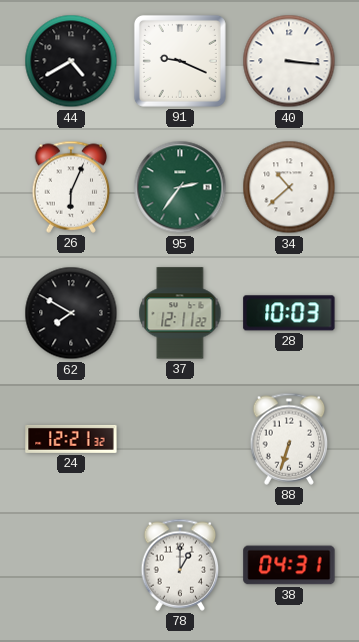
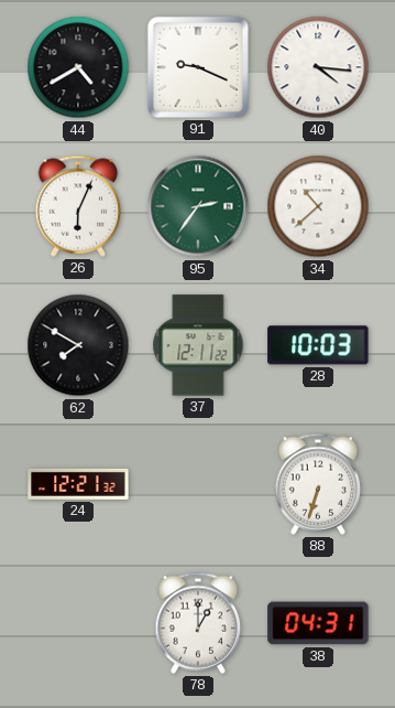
40: 3:16 -> 4:16 (318, 67)
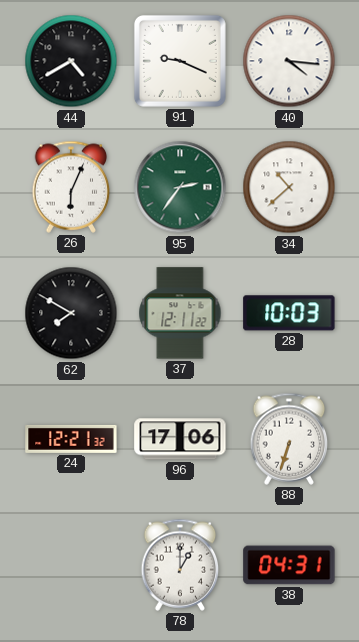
96: none -> 17:06 (180, 439)
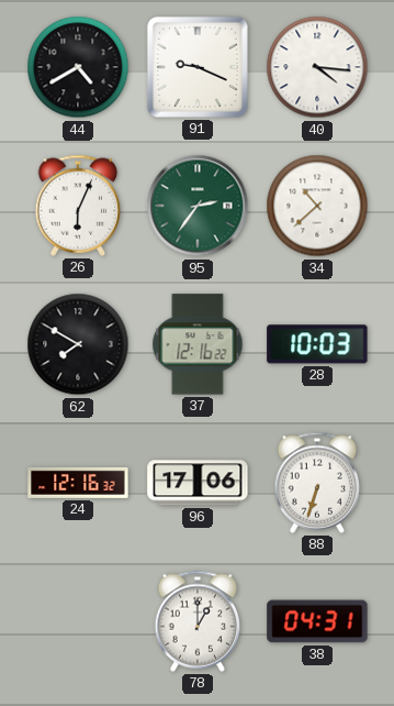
37: 12:11 -> 12:16 (198, 344)
24: 12:21 -> 12:16 (78, 483)
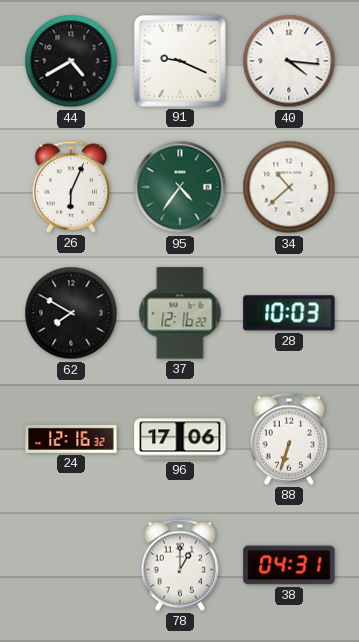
95: 2:36 -> 4:36 (180, 187)
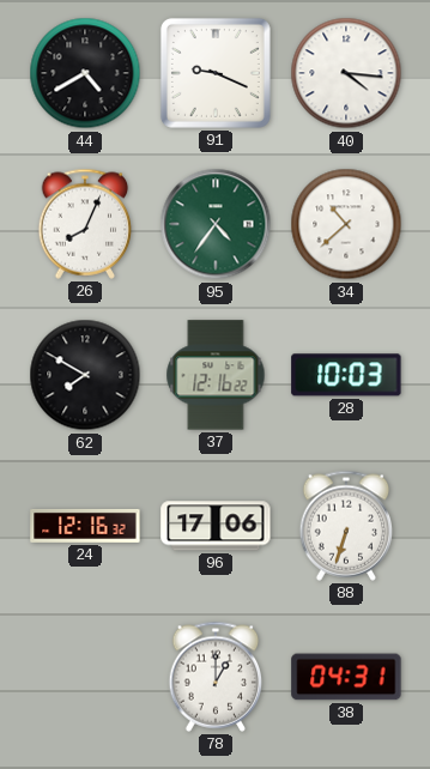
26: 6:04 -> 8:04 (85, 224)
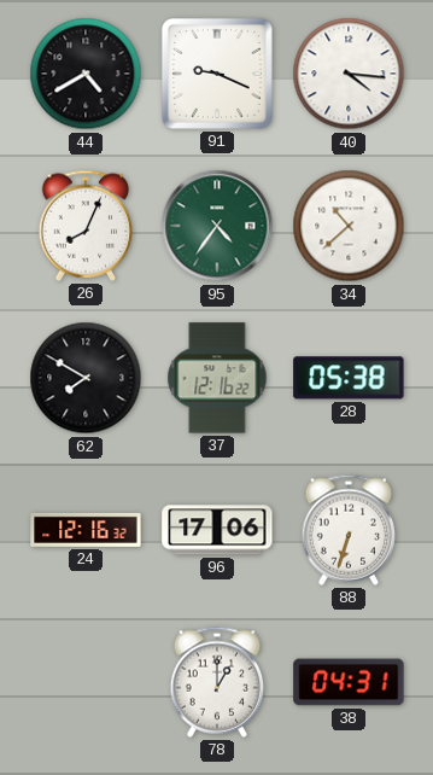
28: 10:03 -> 05:38 (349, 378)
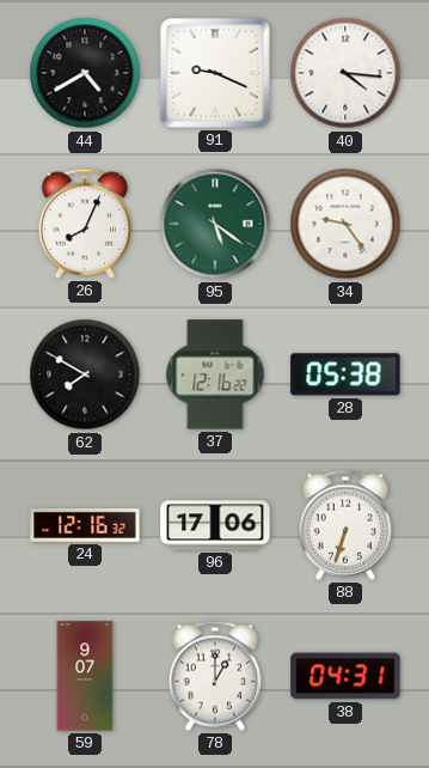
95: 4:36 -> 5:21 (215, 224)
34: 10:38 -> 9:24 (345, 224)
59: none -> 9:07 (85, 676)
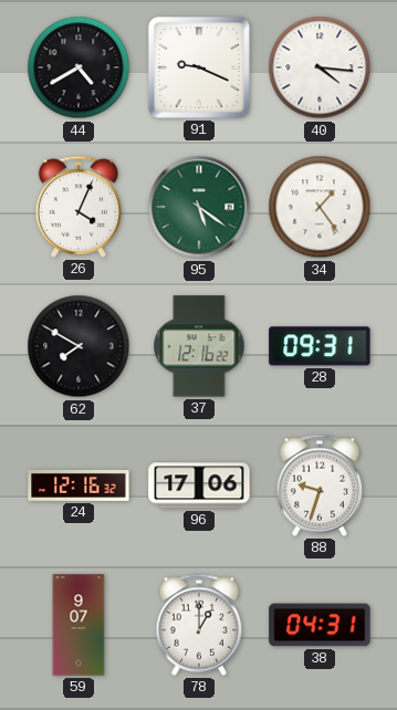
26: 8:04 -> 4:04 (79, 207)
34: 9:24 -> 1:24 (320, 207)
28: 05:38 -> 09:31 (320, 346)
88: 6:33 -> 9:33 (320, 485)
